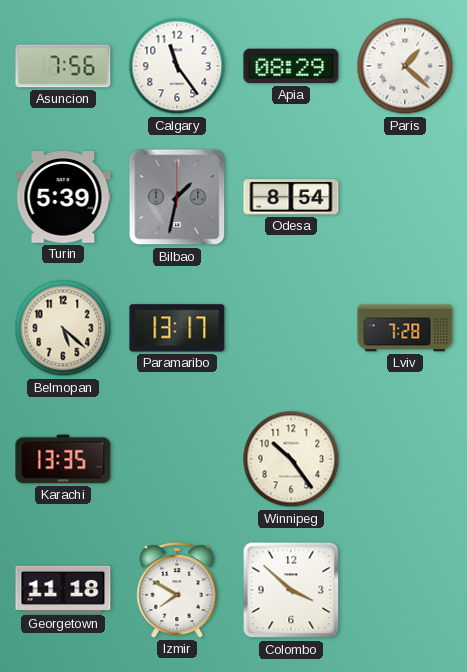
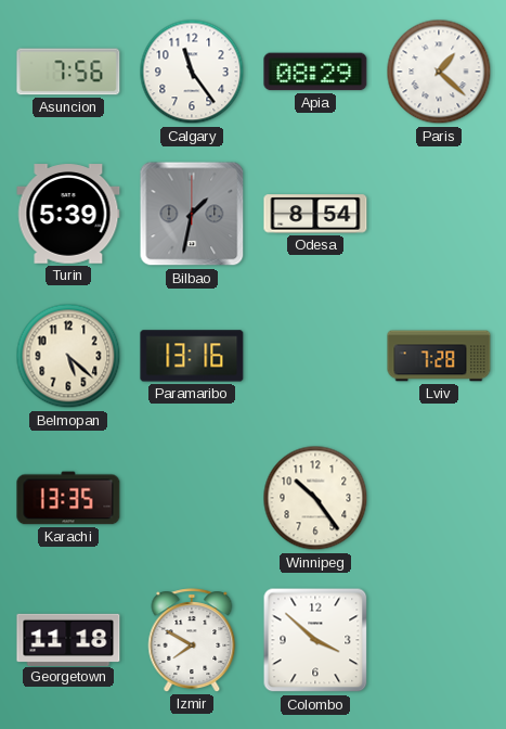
Paramaribo: 13:17 -> 13:16 (192, 356)
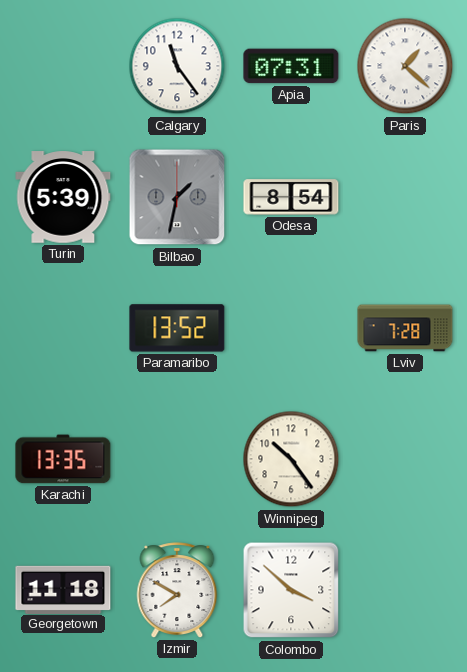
Asuncion: 7:56 -> none (68, 72)
Apia: 08:29 -> 07:31 (291, 66)
Belmopan: 5:22 -> none (68, 356)
Paramaribo: 13:16 -> 13:52 (177, 328)
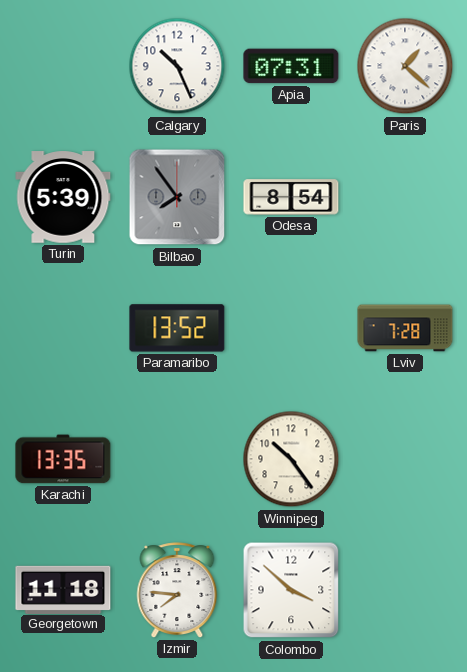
Calgary: 11:24 -> 10:26 (177, 66)
Bilbao: 1:32 -> 7:54 (177, 197)
Izmir: 7:50 -> 7:46 (177, 590)
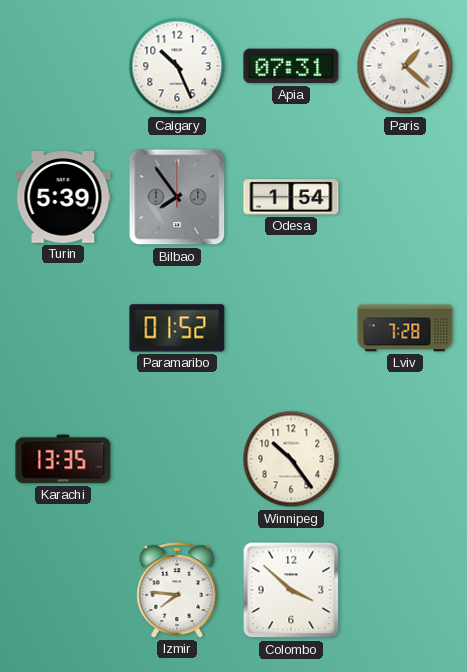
Odesa: 8:54 -> 1:54 (291, 197)
Paramaribo: 13:52 -> 01:52 (177, 328)
Georgetown: 11:18 -> none (63, 589)
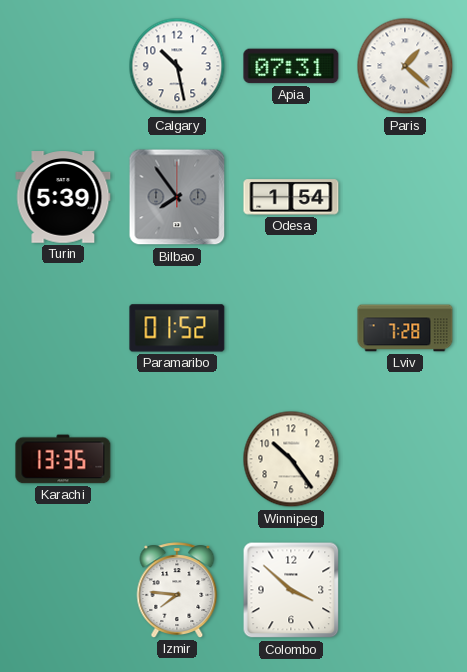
Calgary: 10:26 -> 10:28 (177, 66)
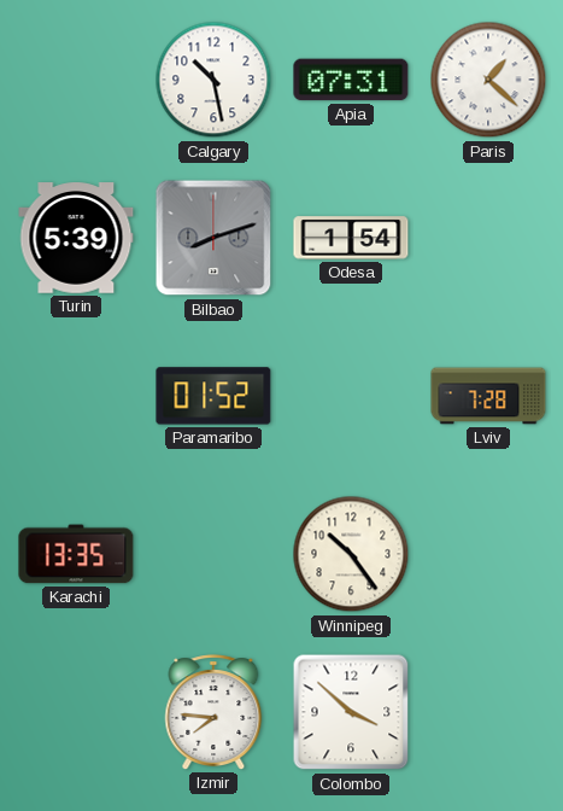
Bilbao: 7:54 -> 8:12 (213, 238)
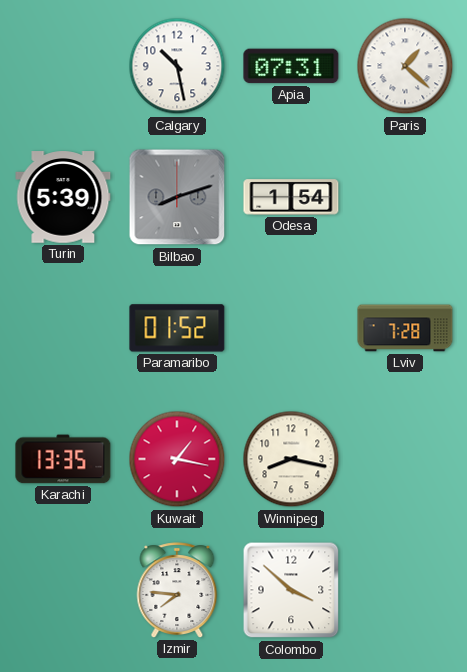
Kuwait: none -> 1:17 (177, 459)
Winnipeg: 10:24 -> 8:17 (291, 459)
